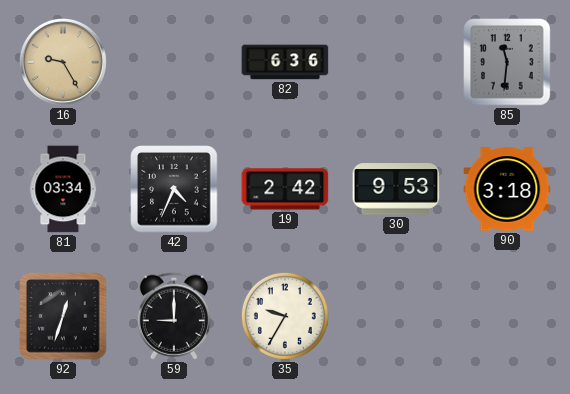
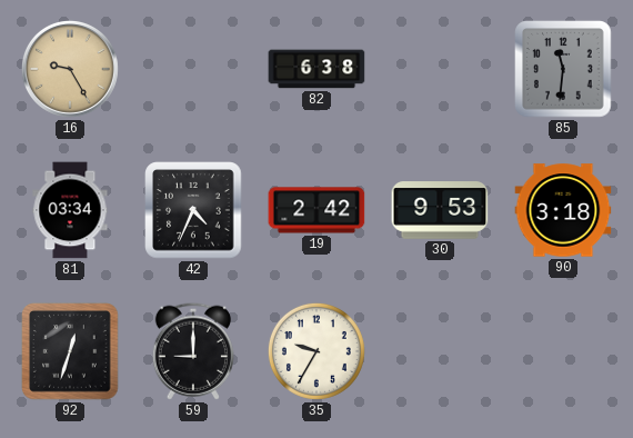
82: 6:36 -> 6:38 (316, 69)
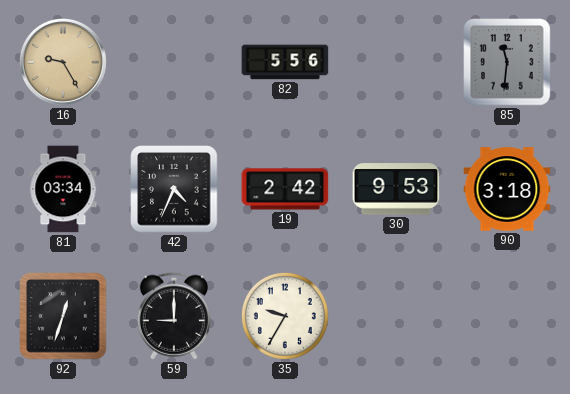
82: 6:38 -> 5:56 (285, 62)
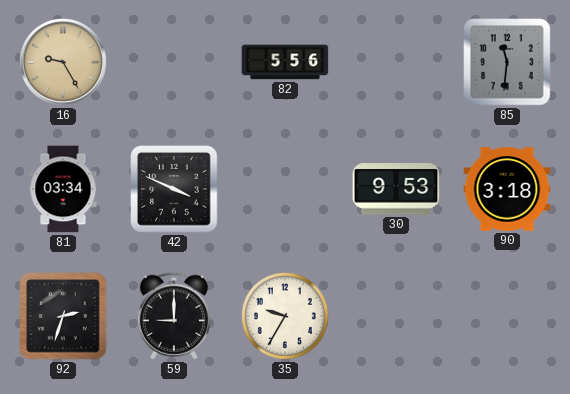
42: 4:34 -> 3:49 (174, 189)
19: 2:42 -> none (285, 189)
92: 12:33 -> 2:33 (63, 316)
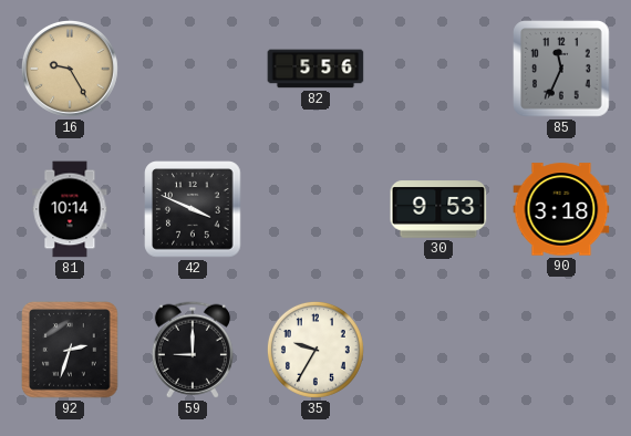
85: 11:31 -> 11:34 (561, 69)
81: 03:34 -> 10:14 (70, 209)
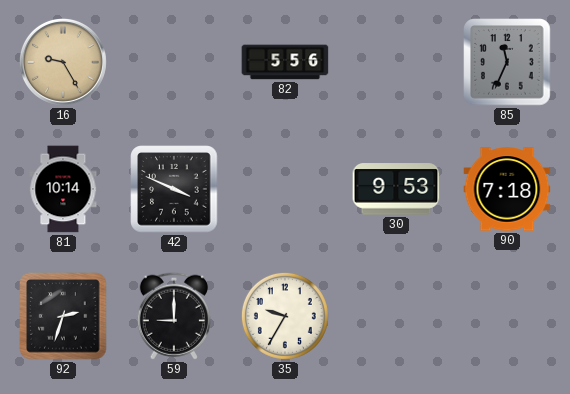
90: 3:18 -> 7:18 (507, 189)
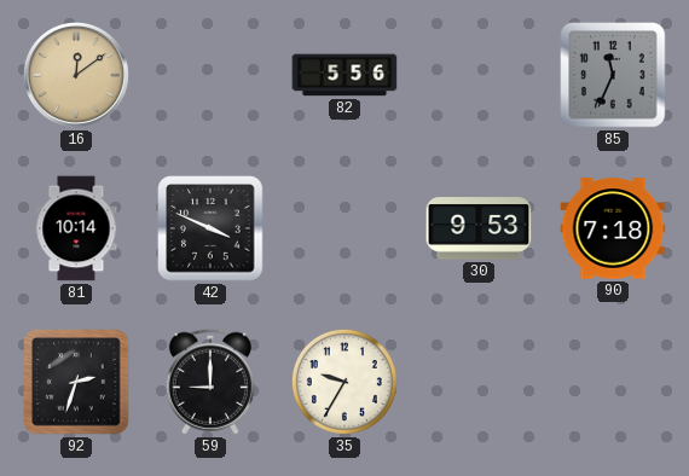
16: 9:25 -> 12:09 (76, 75)
